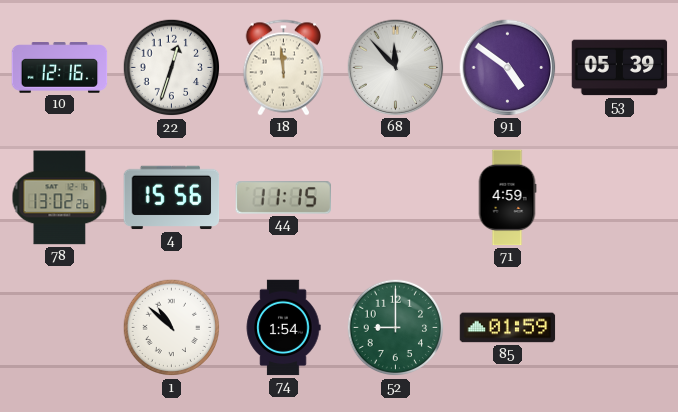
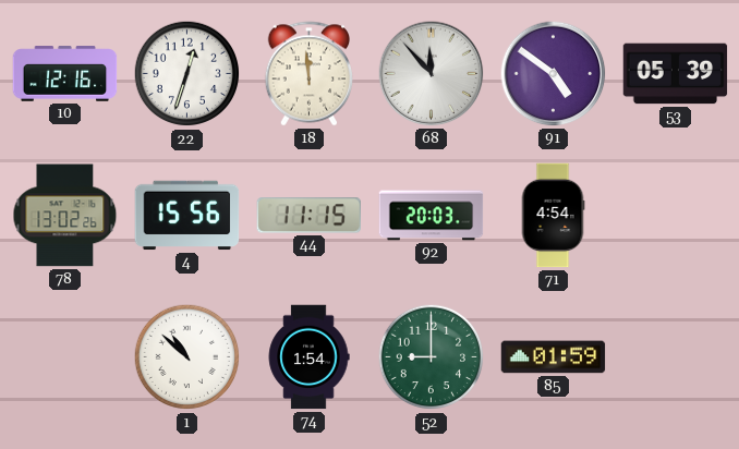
92: none -> 20:03 (432, 216)
71: 4:59 -> 4:54 (553, 216)
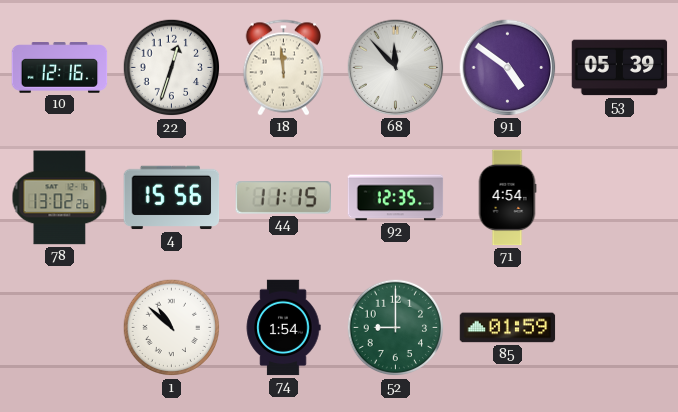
92: 20:03 -> 12:35 (396, 198)
